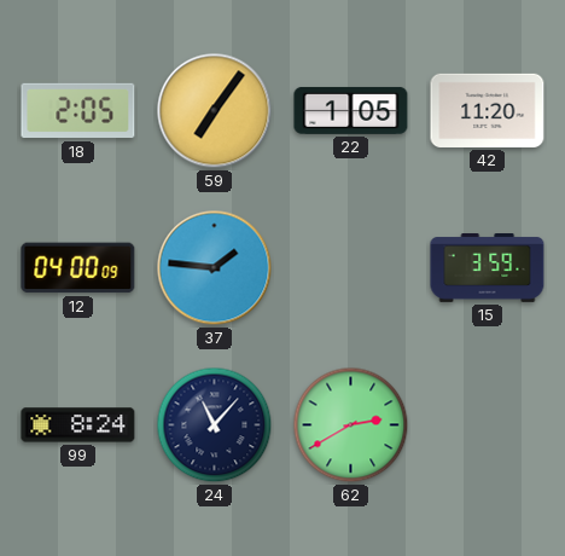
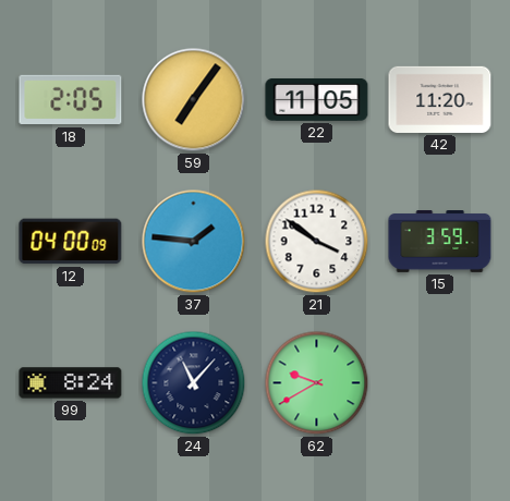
22: 1:05 -> 11:05 (317, 100)
21: none -> 3:51 (317, 242)
62: 2:40 -> 9:40 (317, 383)
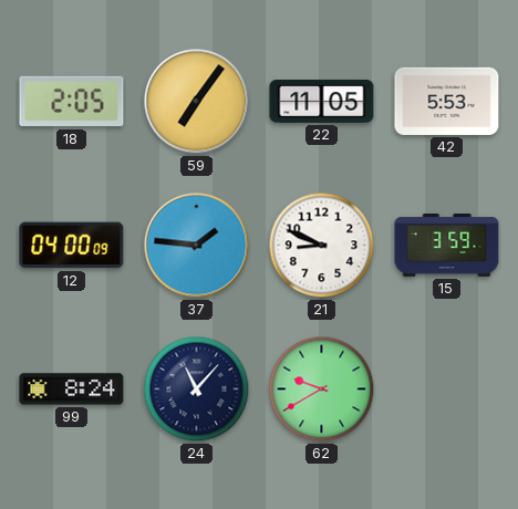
42: 11:20 -> 5:53 (447, 101)
21: 3:51 -> 8:49 (322, 246)
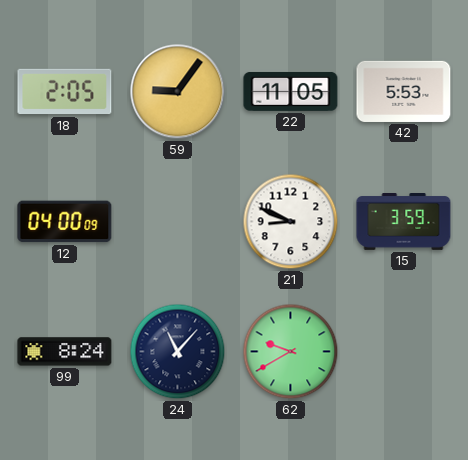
59: 7:06 -> 9:06 (178, 92)
37: 1:46 -> none (197, 246)
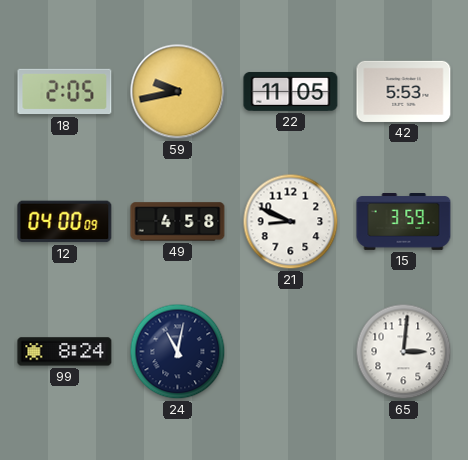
59: 9:06 -> 9:43 (178, 92)
49: none -> 4:58 (178, 222)
24: 11:07 -> 11:02 (178, 352)
62: 9:40 -> none (291, 352)
65: none -> 3:01 (404, 352)
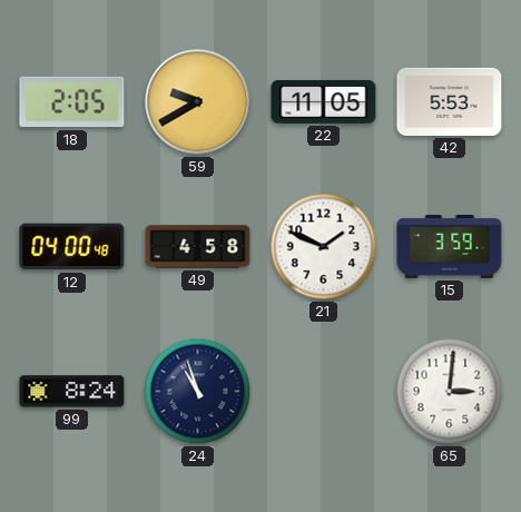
59: 9:43 -> 9:40 (198, 102)
12: 04:00:09 -> 04:00:48 (72, 247)
21: 8:49 -> 1:49 (324, 247)
24: 11:02 -> 10:57 (198, 392)
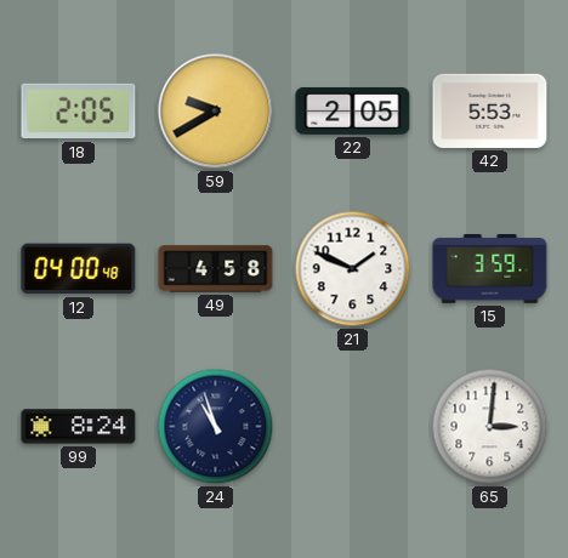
22: 11:05 -> 2:05 (353, 112)
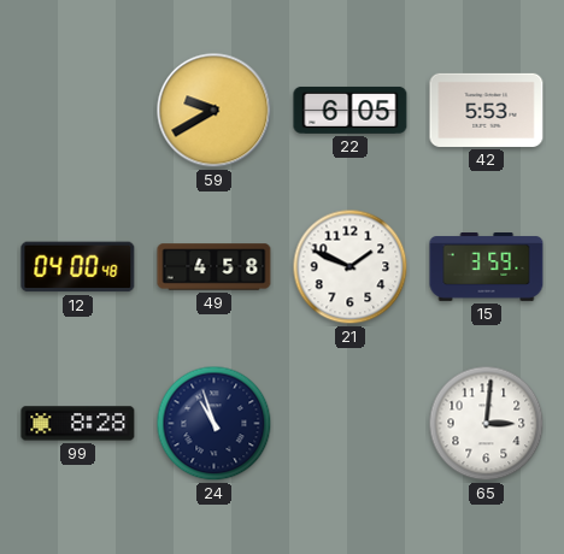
18: 2:05 -> none (79, 112)
22: 2:05 -> 6:05 (351, 111)
99: 8:24 -> 8:28 (78, 424)
